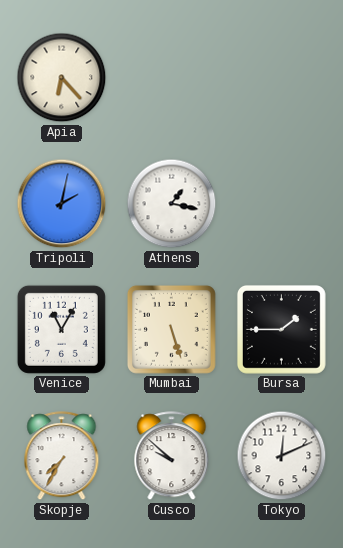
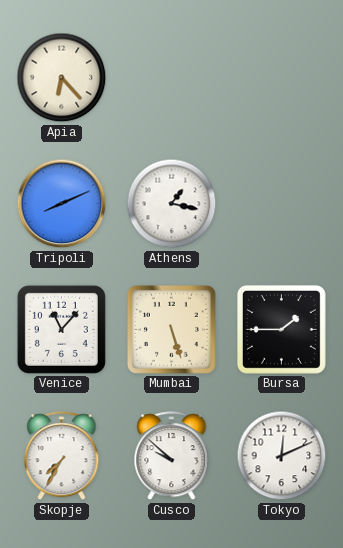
Tripoli: 2:02 -> 8:11 (62, 204)
Venice: 11:05 -> 11:07 (61, 329)
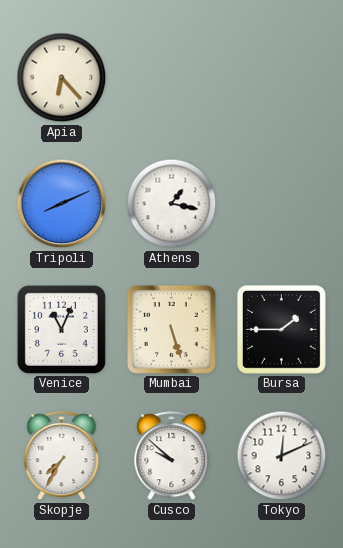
Venice: 11:07 -> 11:04 (61, 329)
